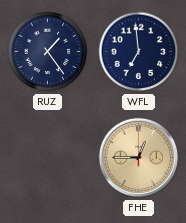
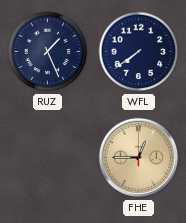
RUZ: 1:24 -> 1:26 (48, 52)
WFL: 6:59 -> 7:39 (139, 52)
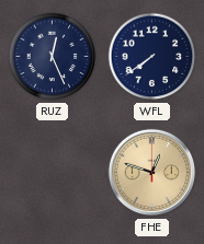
RUZ: 1:26 -> 12:26 (53, 57)
FHE: 12:45 -> 12:48 (152, 173)
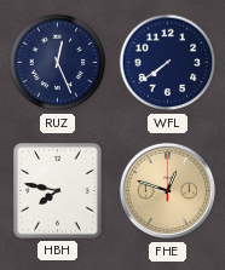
HBH: none -> 7:47 (58, 191)
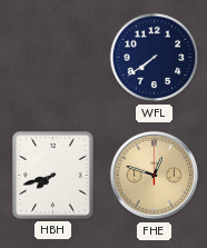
RUZ: 12:26 -> none (58, 63)
HBH: 7:47 -> 7:42 (53, 176)
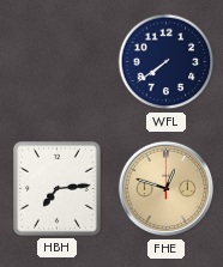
HBH: 7:42 -> 7:14 (58, 189)
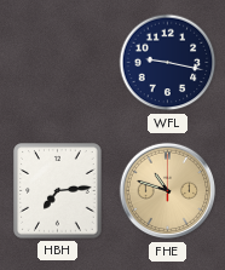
WFL: 7:39 -> 9:17 (168, 63)
FHE: 12:48 -> 10:48 (168, 191)
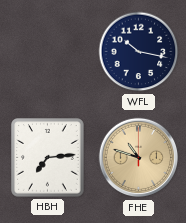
WFL: 9:17 -> 10:17 (139, 52)
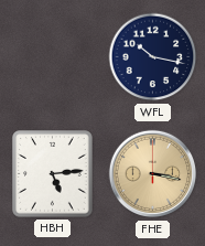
HBH: 7:14 -> 5:14 (53, 174)
FHE: 10:48 -> 3:17 (153, 174)
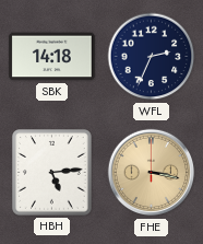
SBK: none -> 14:18 (52, 57)
WFL: 10:17 -> 2:34 (152, 57)
